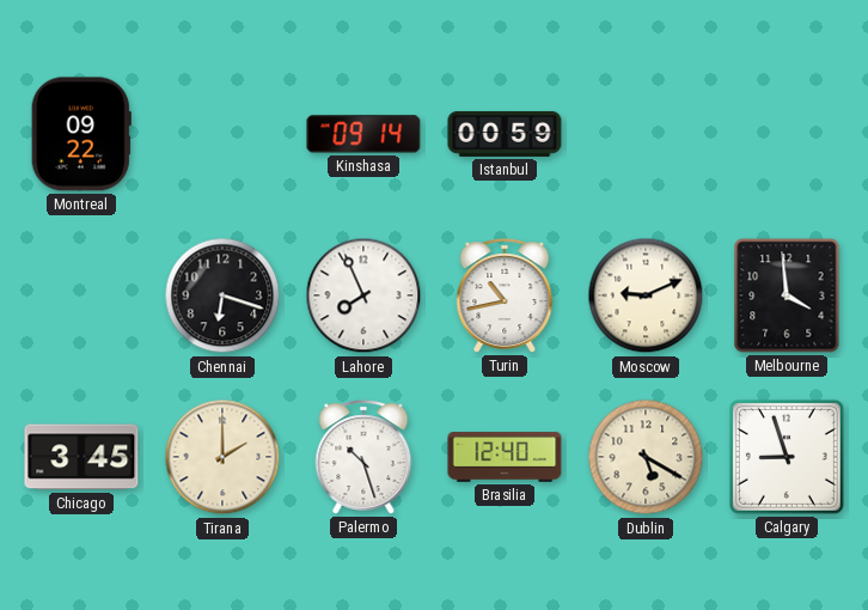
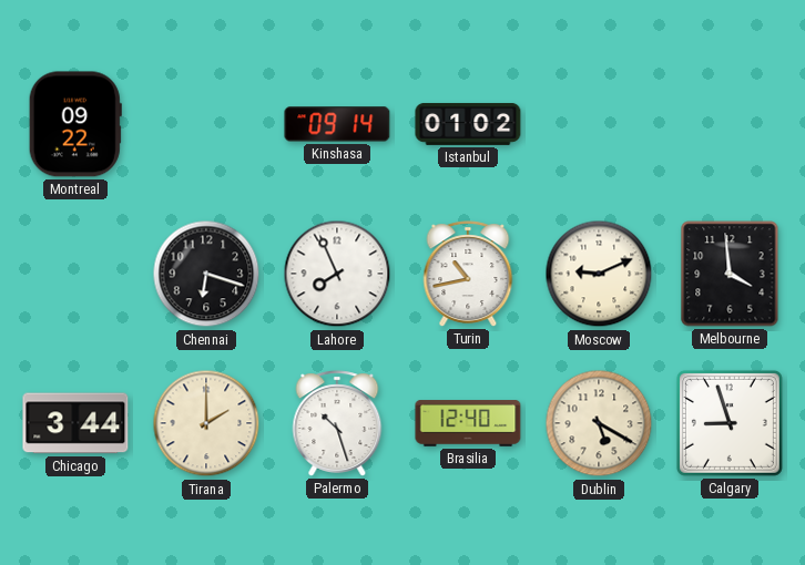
Istanbul: 00:59 -> 01:02 (468, 124)
Chicago: 3:45 -> 3:44 (75, 423)
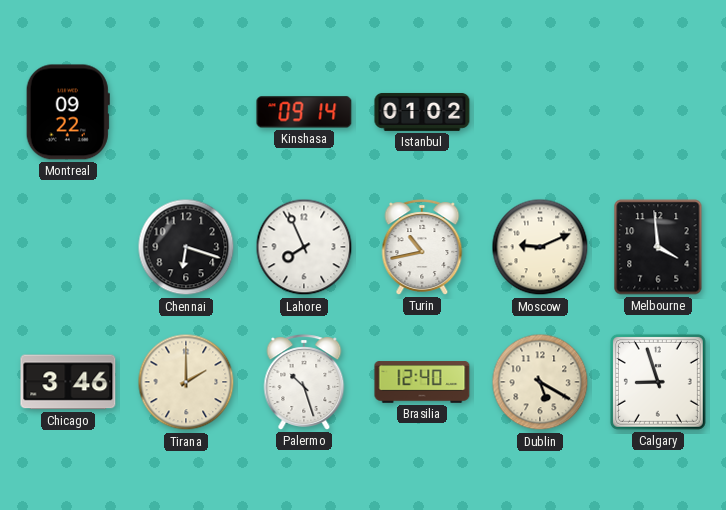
Chicago: 3:44 -> 3:46 (68, 382)
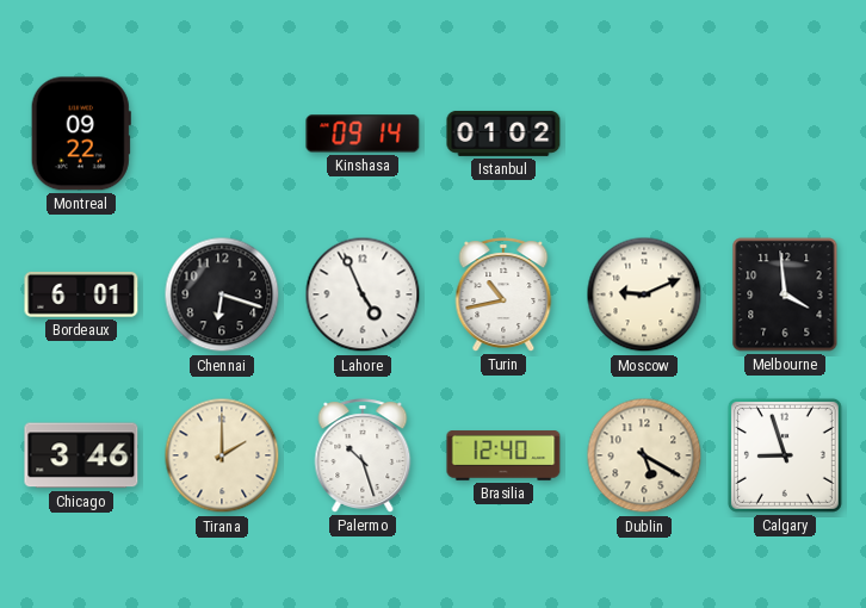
Bordeaux: none -> 6:01 (81, 294)
Lahore: 7:56 -> 4:56 (363, 294)
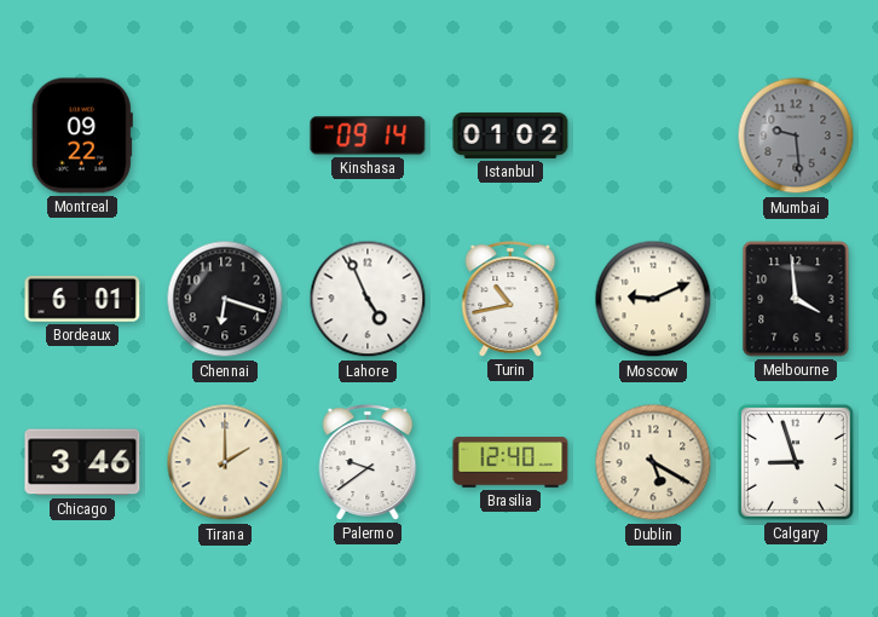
Mumbai: none -> 9:29 (796, 135)
Palermo: 10:27 -> 9:39 (368, 462)
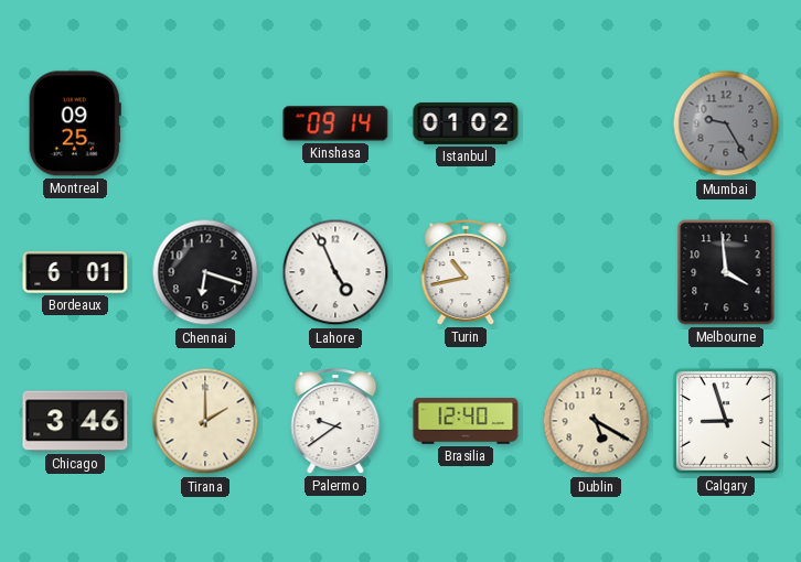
Montreal: 09:22 -> 09:25 (75, 123)
Mumbai: 9:29 -> 9:25 (726, 123)
Moscow: 9:11 -> none (653, 299)
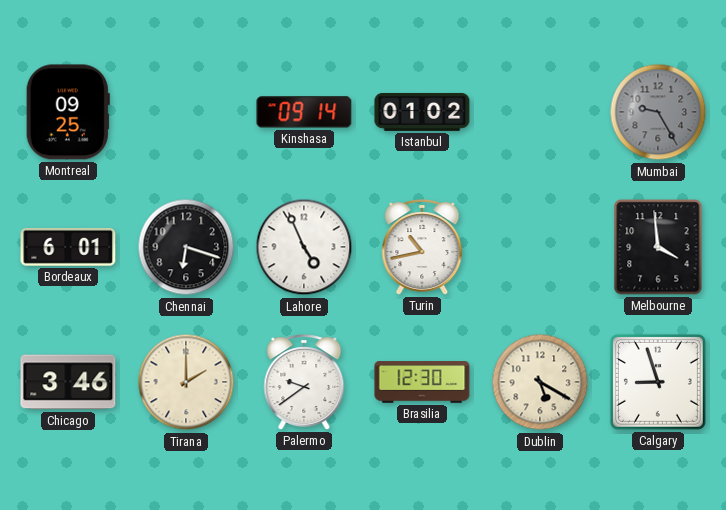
Brasilia: 12:40 -> 12:30 (422, 382)
